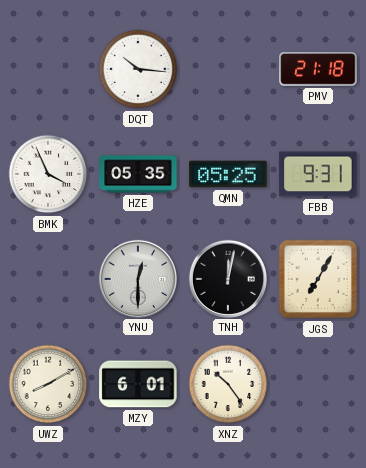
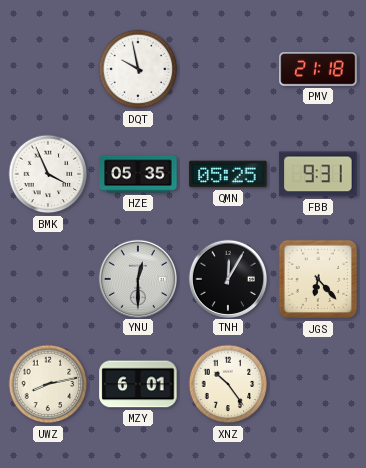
DQT: 10:16 -> 9:58 (138, 69)
TNH: 12:02 -> 12:05 (227, 278)
JGS: 7:05 -> 6:23 (318, 279)
UWZ: 8:10 -> 8:13 (48, 384)
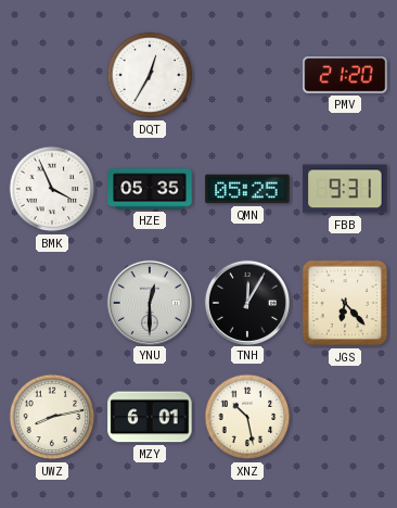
DQT: 9:58 -> 12:35 (150, 75)
PMV: 21:18 -> 21:20 (345, 75)
XNZ: 10:24 -> 10:28 (247, 417)
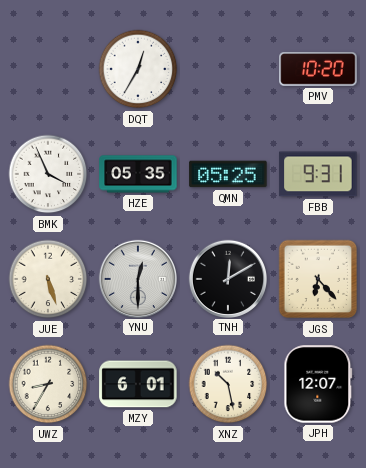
PMV: 21:20 -> 10:20 (318, 69)
JUE: none -> 5:27 (48, 279)
TNH: 12:05 -> 12:10 (227, 278)
UWZ: 8:13 -> 8:35 (48, 384)
JPH: none -> 12:07 (318, 384)
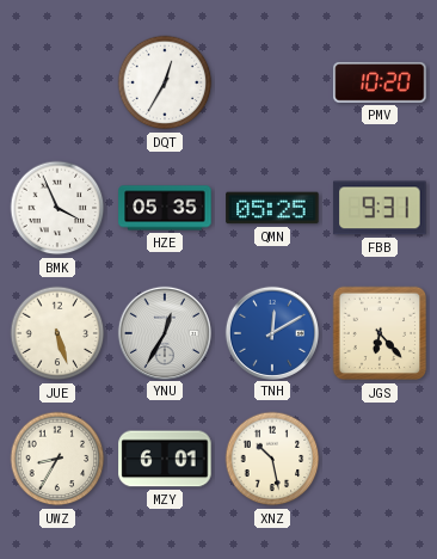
YNU: 12:30 -> 12:35 (164, 332)
TNH dial: black -> blue (271, 332)
JPH: 12:07 -> none (318, 384)
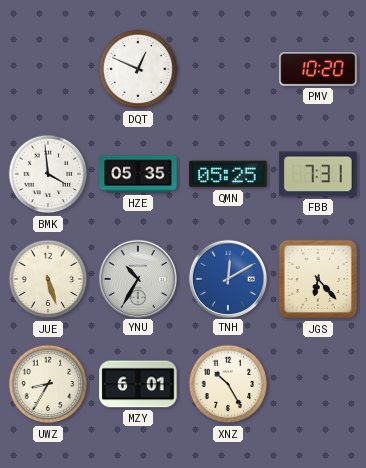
DQT: 12:35 -> 12:49 (138, 69)
BMK: 3:56 -> 3:59 (48, 174)
FBB: 9:31 -> 7:31 (318, 174)
YNU: 12:35 -> 10:35 (137, 278)
XNZ: 10:28 -> 10:25 (228, 384)
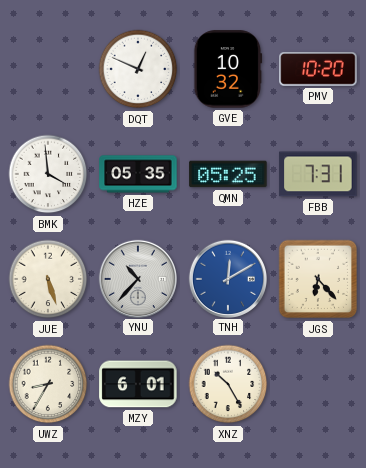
GVE: none -> 10:32 (228, 69)
YNU: 10:35 -> 10:37 (137, 278)
